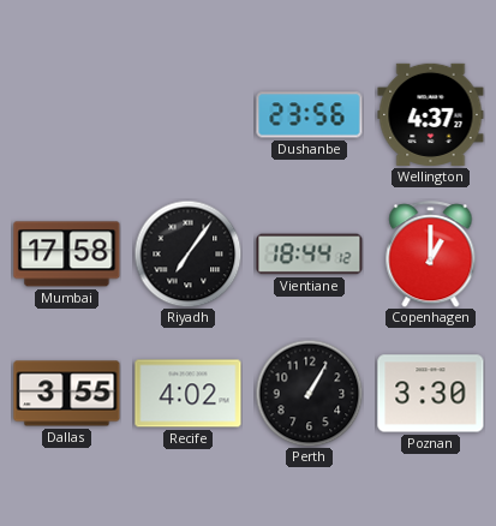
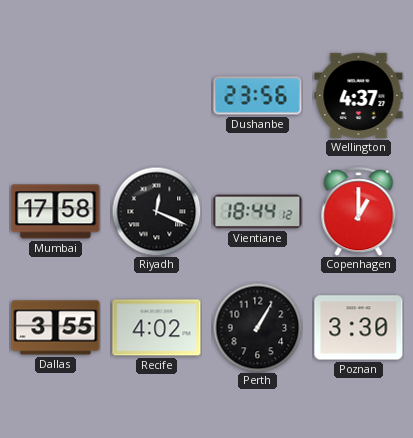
Riyadh: 7:06 -> 12:19 (156, 211)
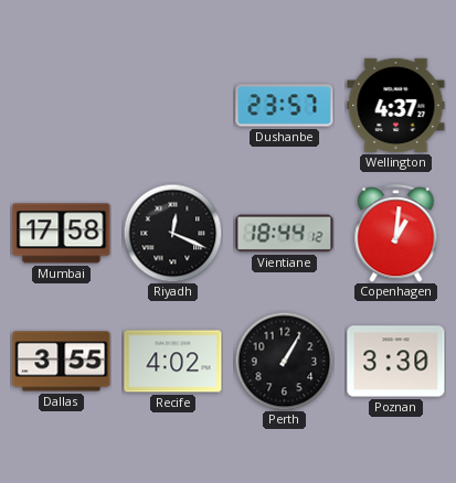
Dushanbe: 23:56 -> 23:57 (285, 106)
Copenhagen: 1:00 -> 1:01 (396, 234)
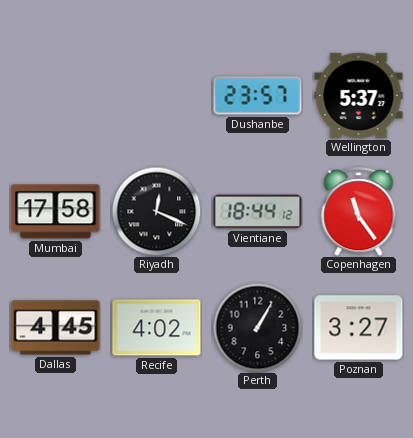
Wellington: 4:37 -> 5:37 (359, 95)
Copenhagen: 1:01 -> 11:24 (359, 212)
Dallas: 3:55 -> 4:45 (56, 328)
Poznan: 3:30 -> 3:27 (359, 328)
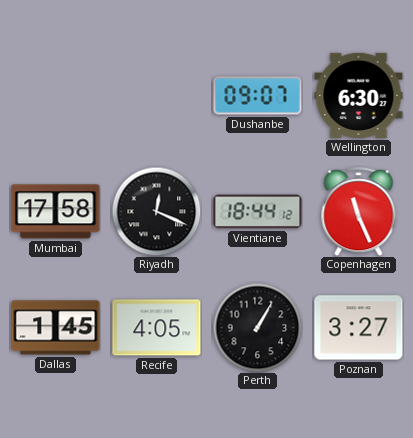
Dushanbe: 23:57 -> 09:07 (258, 96)
Wellington: 5:37 -> 6:30 (359, 95)
Copenhagen: 11:24 -> 11:26 (359, 212)
Dallas: 4:45 -> 1:45 (56, 328)
Recife: 4:02 -> 4:05 (157, 328)
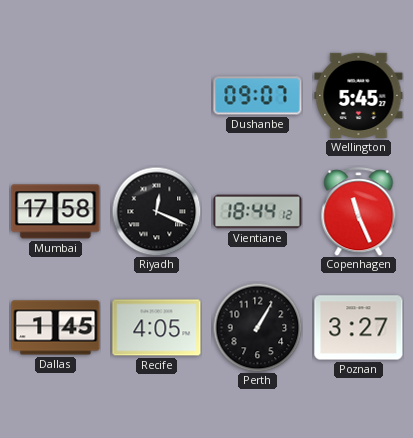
Wellington: 6:30 -> 5:45 (359, 95)
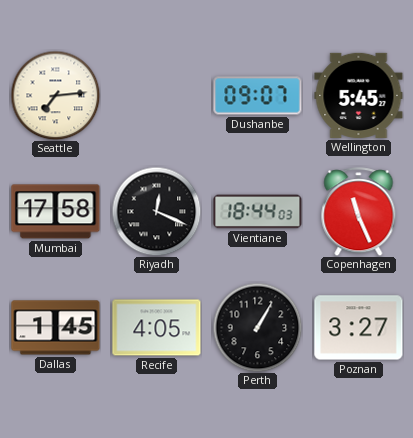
Seattle: none -> 7:14 (55, 95)
Vientiane: 18:44:12 -> 18:44:03 (258, 212)
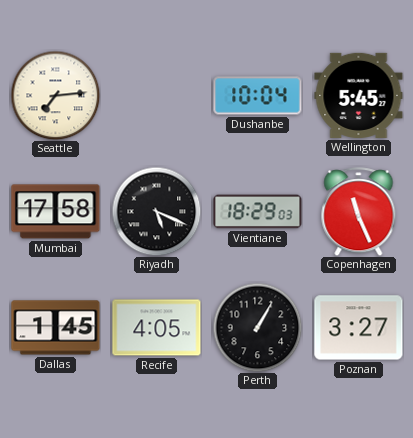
Dushanbe: 09:07 -> 10:04 (258, 96)
Riyadh: 12:19 -> 5:19 (156, 211)
Vientiane: 18:44 -> 18:29 (258, 212)
